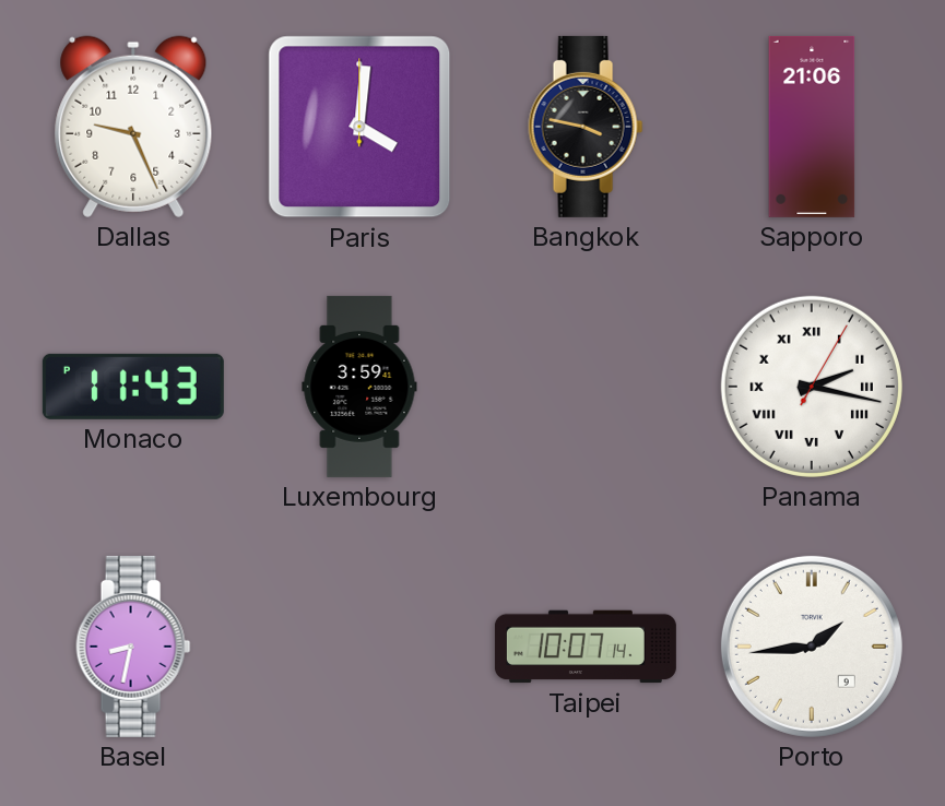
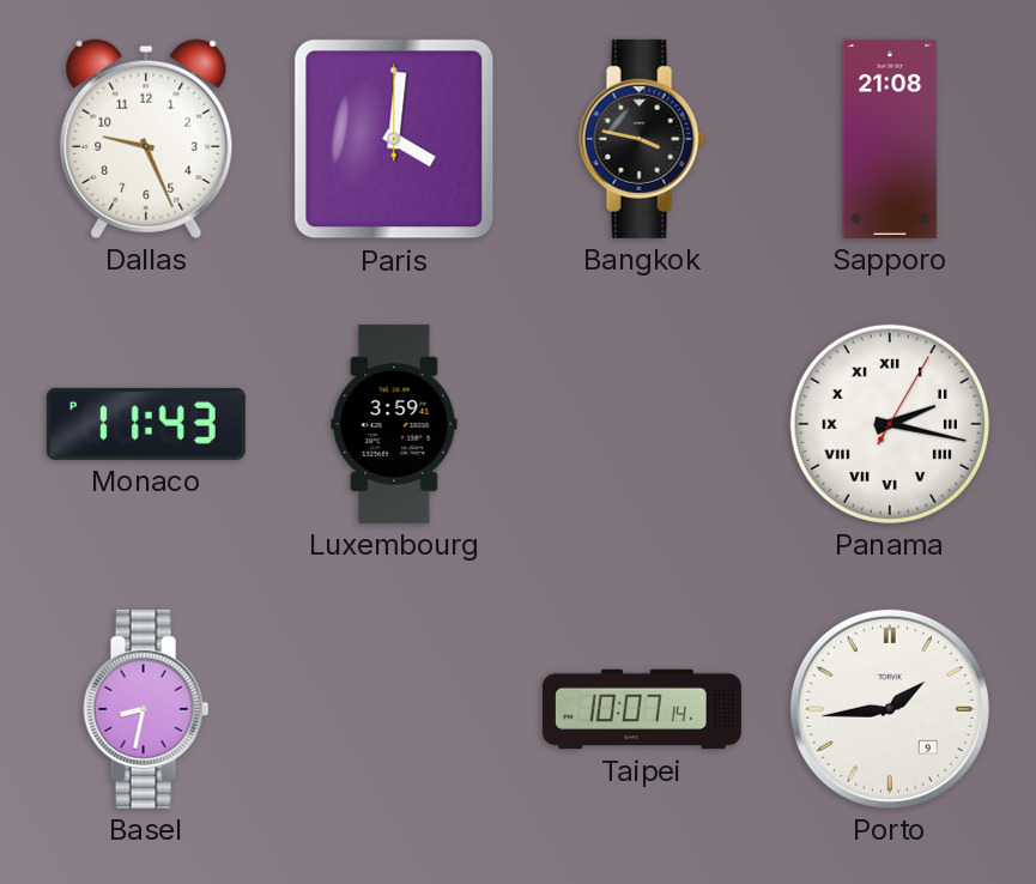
Sapporo: 21:06 -> 21:08 (890, 139)
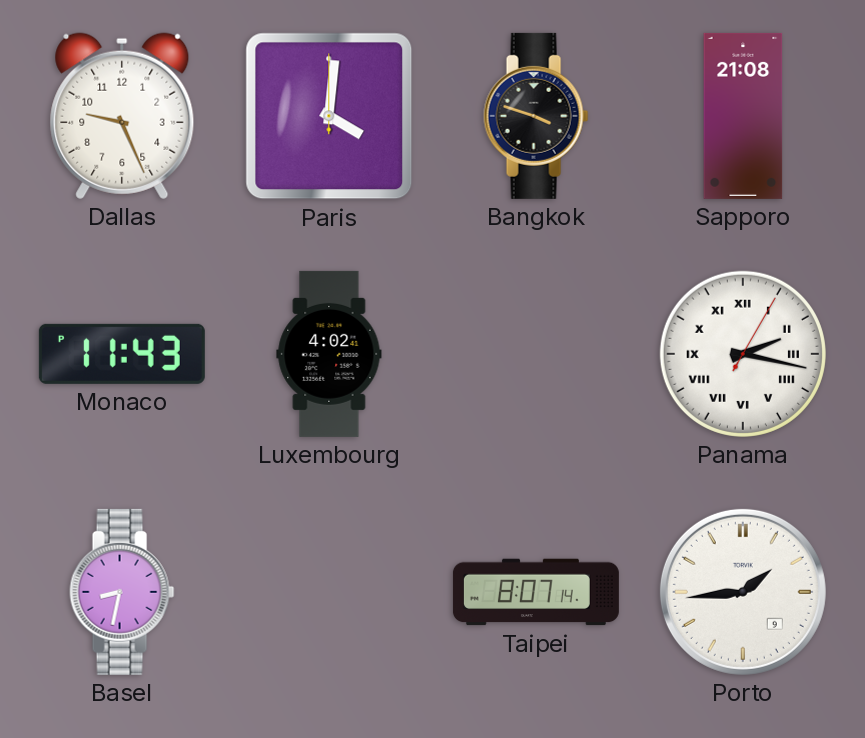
Bangkok: 3:47 -> 3:48 (536, 116)
Luxembourg: 3:59 -> 4:02 (329, 354)
Taipei: 10:07 -> 8:07 (536, 592)
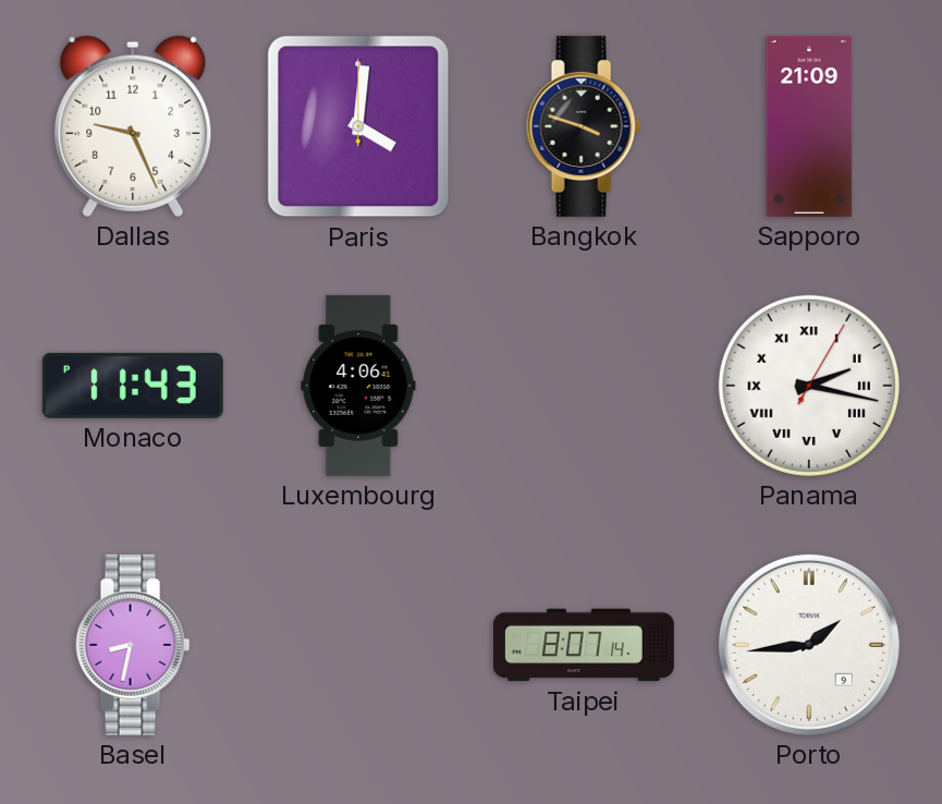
Sapporo: 21:08 -> 21:09 (809, 126)
Luxembourg: 4:02 -> 4:06 (358, 386)
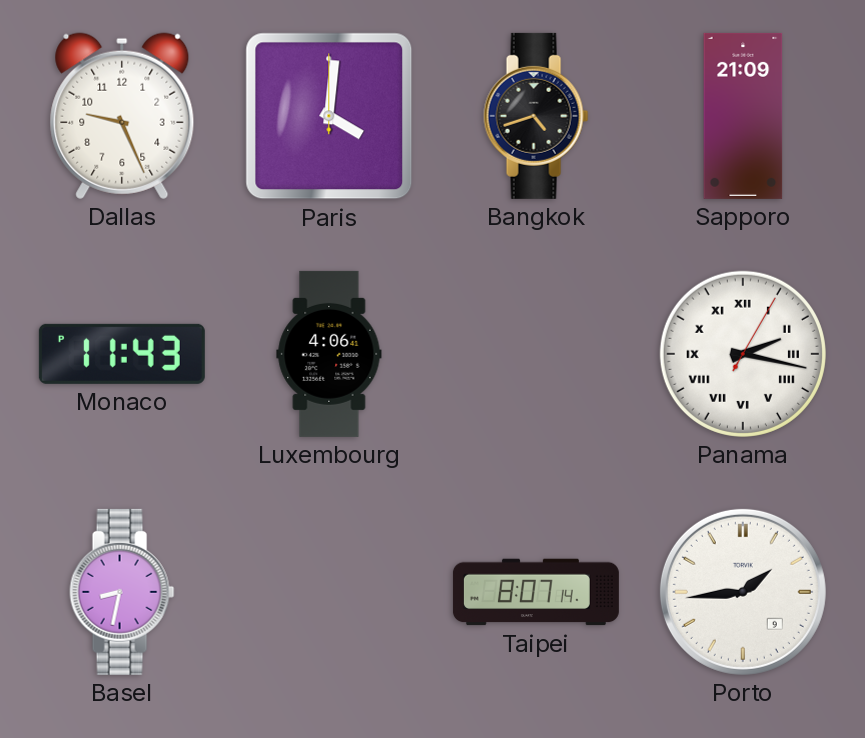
Bangkok: 3:48 -> 4:42 (536, 116)
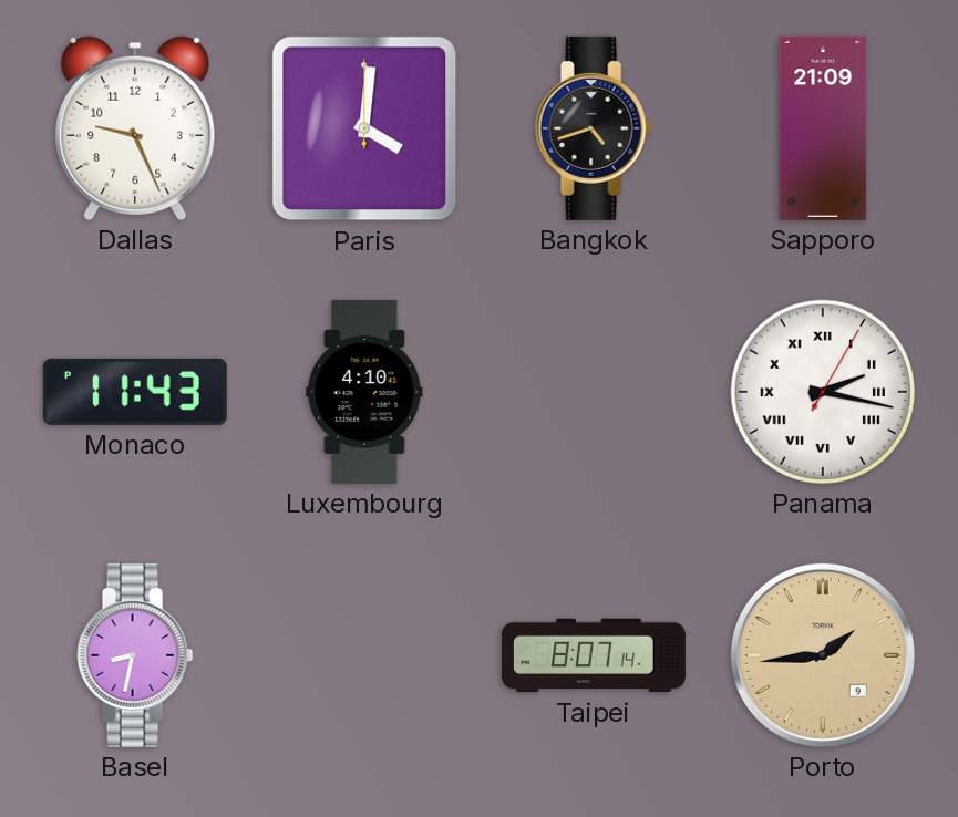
Luxembourg: 4:06 -> 4:10 (364, 392)
Porto dial: white -> champagne (823, 655)
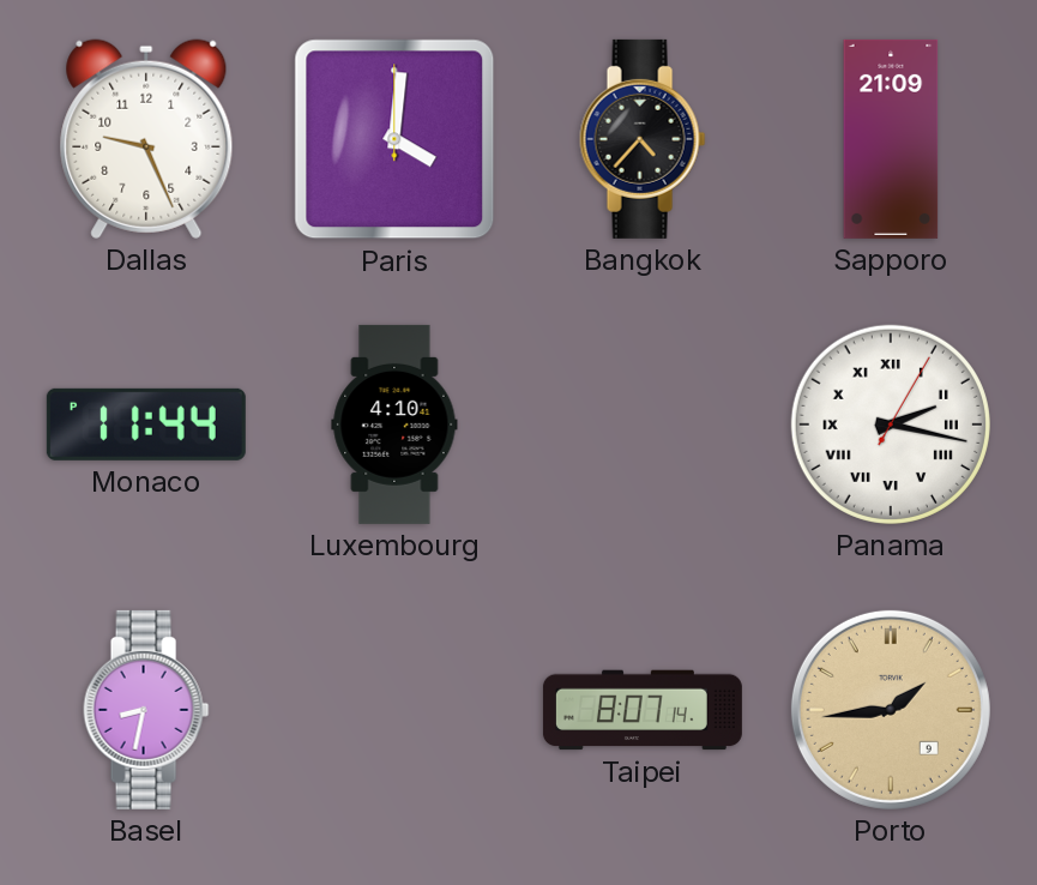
Bangkok: 4:42 -> 4:37 (643, 139)
Monaco: 11:43 -> 11:44 (146, 425)
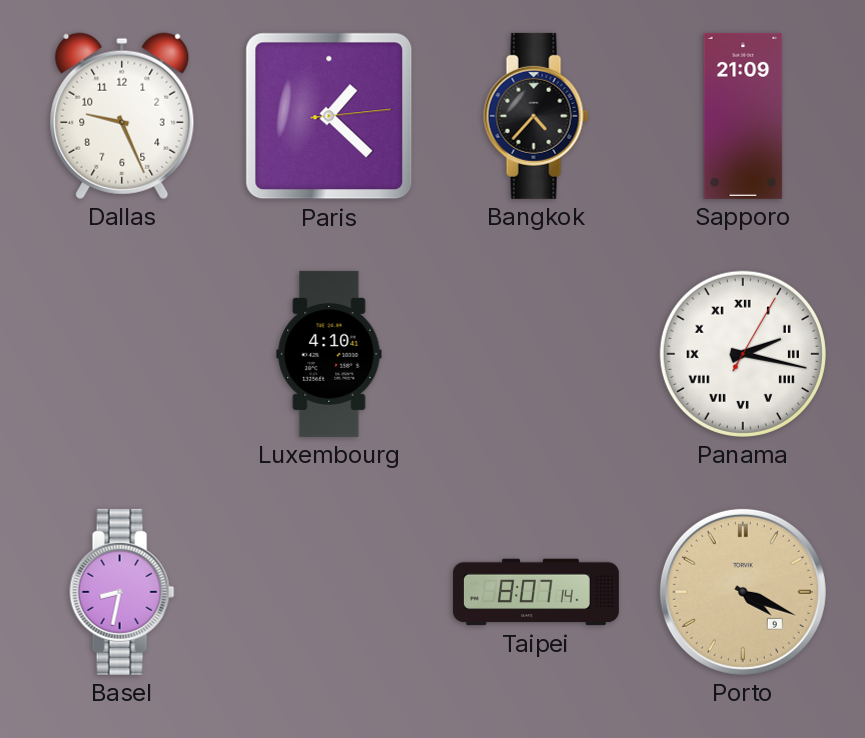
Paris: 4:01 -> 1:22 (329, 116)
Monaco: 11:44 -> none (146, 425)
Porto: 1:44 -> 4:19 (743, 592)
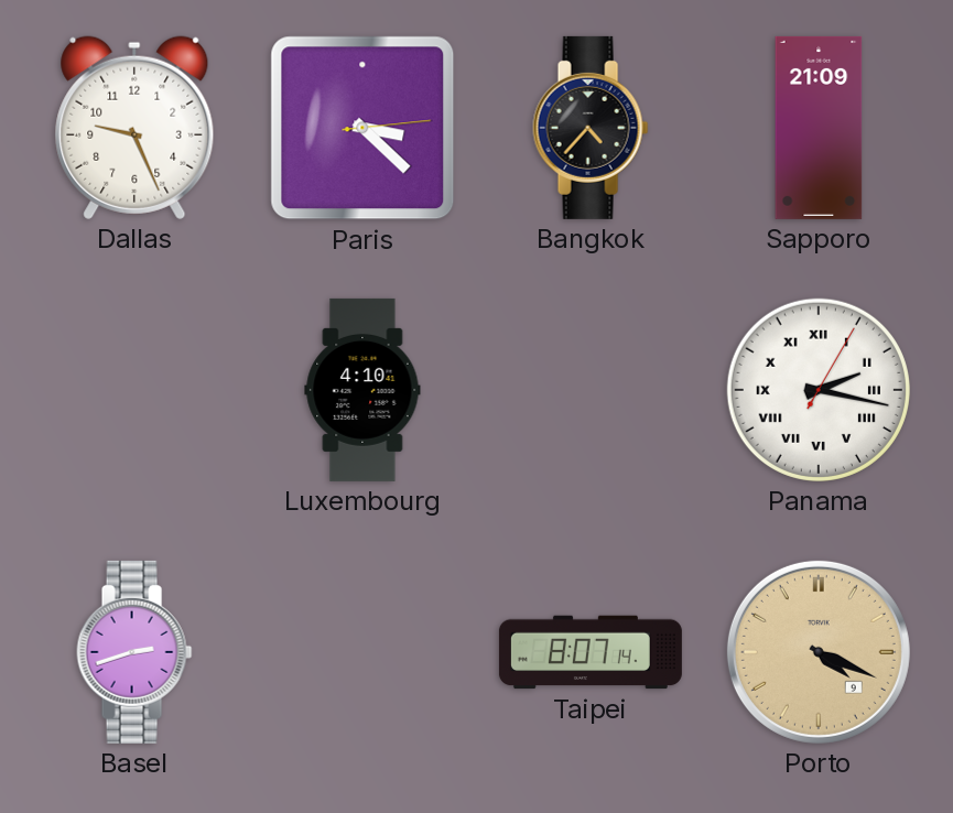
Paris: 1:22 -> 3:22 (362, 128)
Basel: 8:32 -> 2:42 (134, 652)
